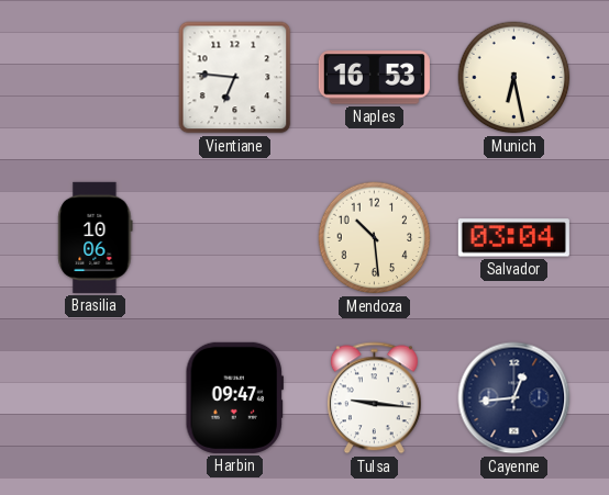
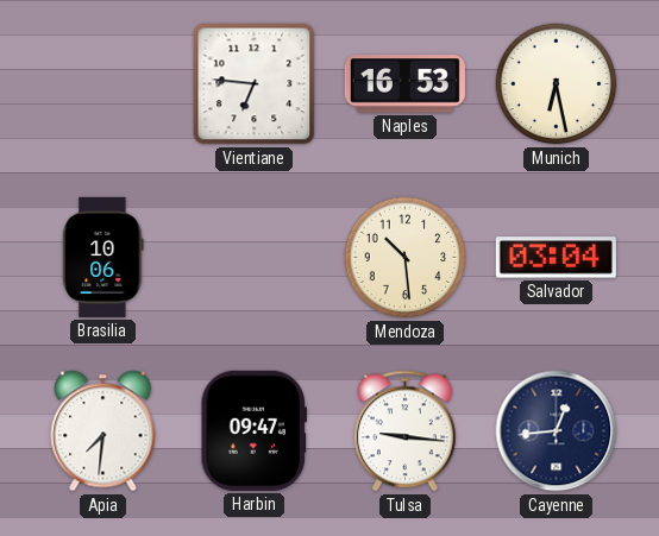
Apia: none -> 7:31 (103, 431)
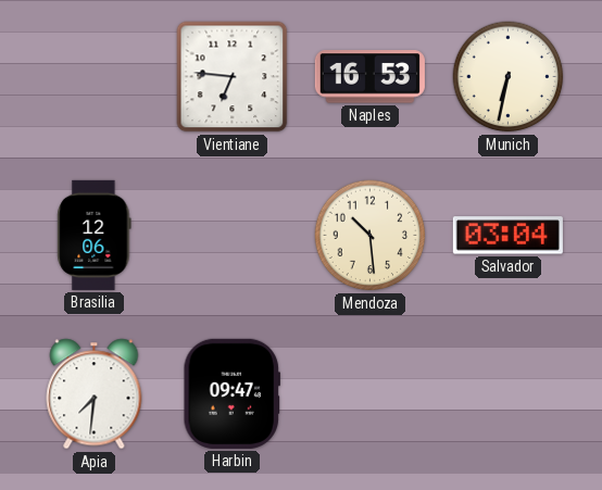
Munich: 6:28 -> 6:32 (509, 77)
Brasilia: 10:06 -> 12:06 (95, 235)
Tulsa: 9:16 -> none (404, 431)
Cayenne: 12:44 -> none (557, 431)
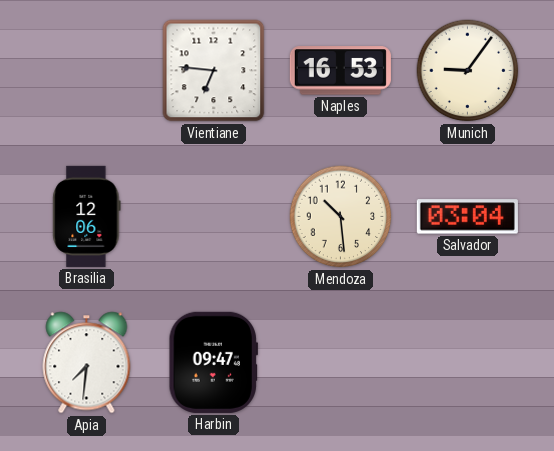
Munich: 6:32 -> 9:06 (468, 71)
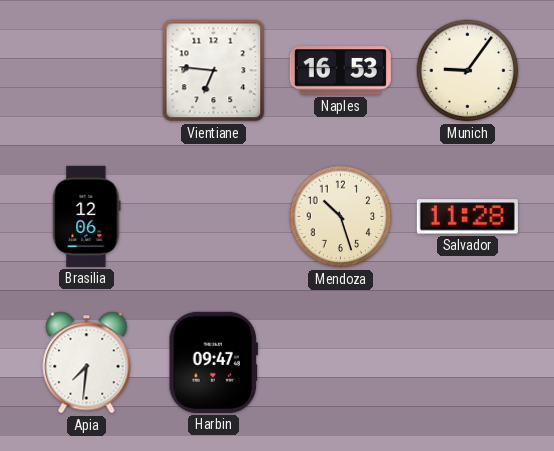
Mendoza: 10:29 -> 10:27 (341, 217)
Salvador: 03:04 -> 11:28 (467, 217)
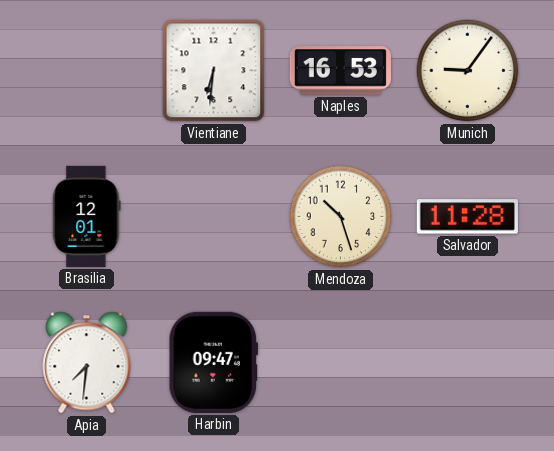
Vientiane: 6:46 -> 6:31 (214, 71)
Brasilia: 12:06 -> 12:01 (87, 216)
